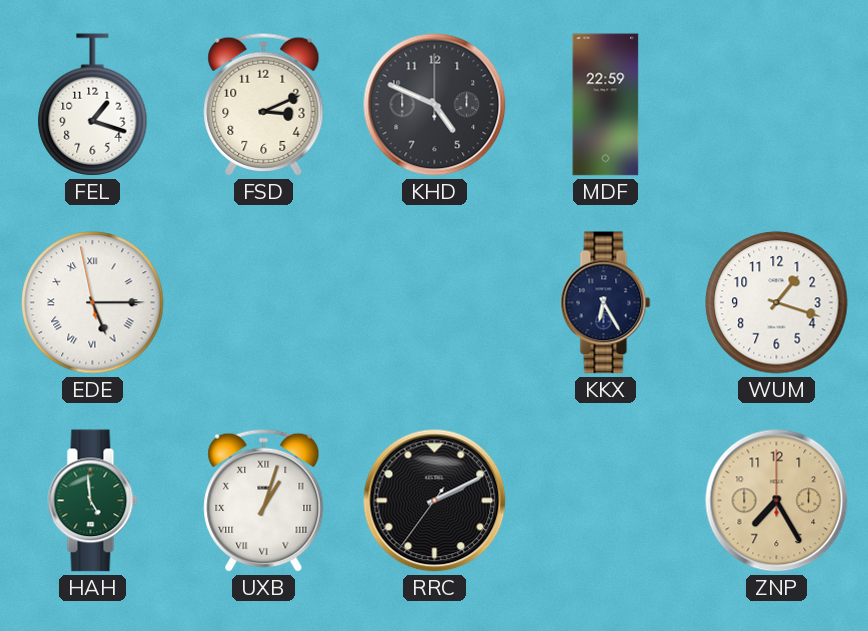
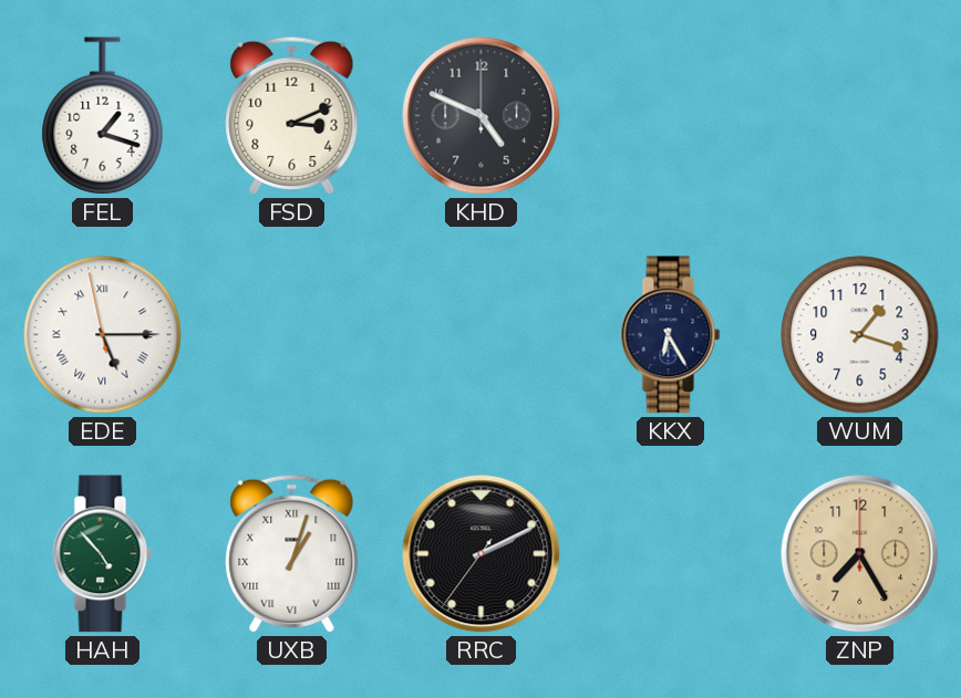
MDF: 22:59 -> none (606, 105)
HAH: 4:59 -> 4:53 (103, 554)
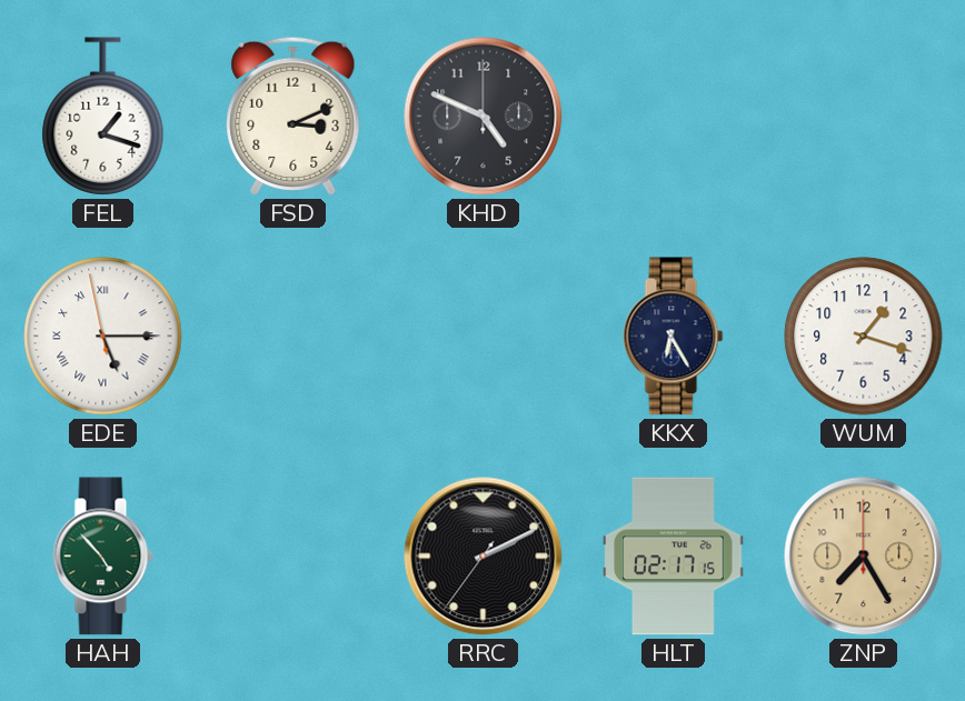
UXB: 1:03 -> none (292, 553)
HLT: none -> 02:17 (674, 557)
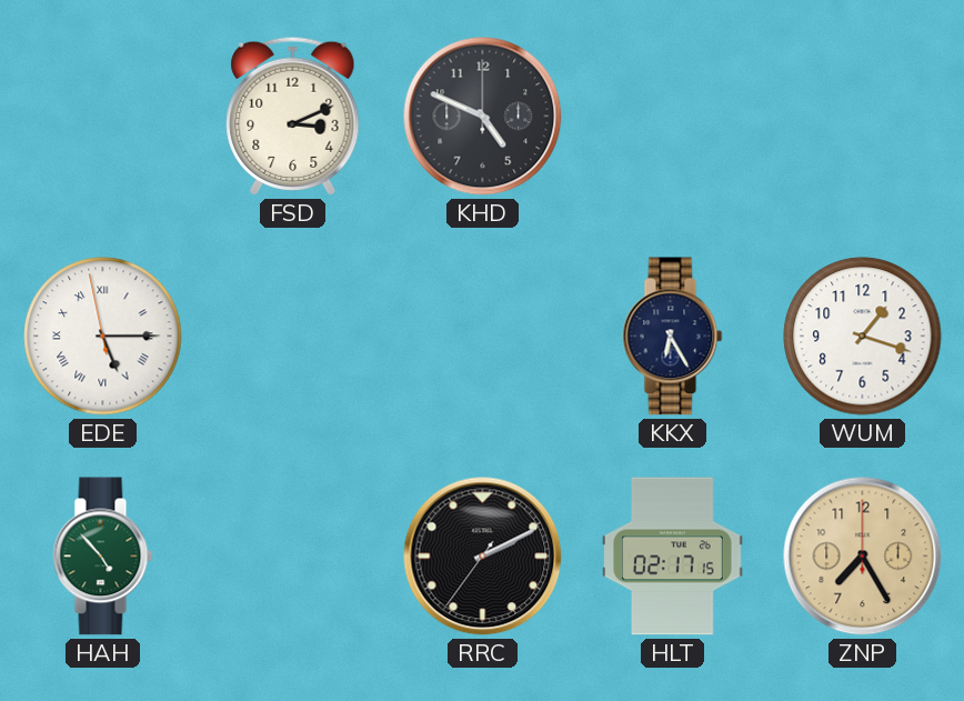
FEL: 1:18 -> none (103, 117)
